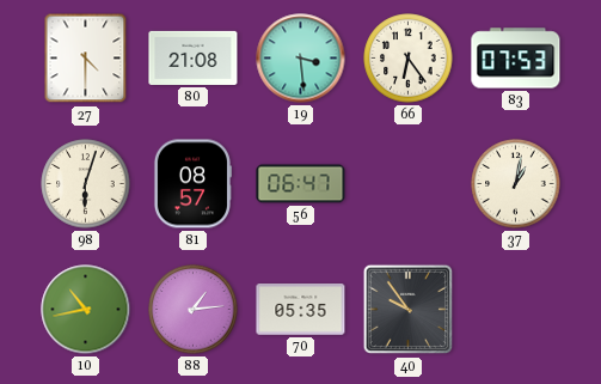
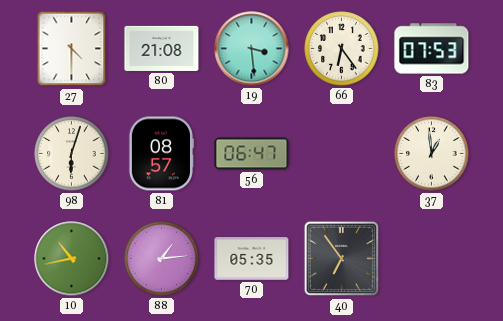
37: 1:02 -> 12:59 (432, 154)
40: 9:54 -> 6:54 (342, 259)
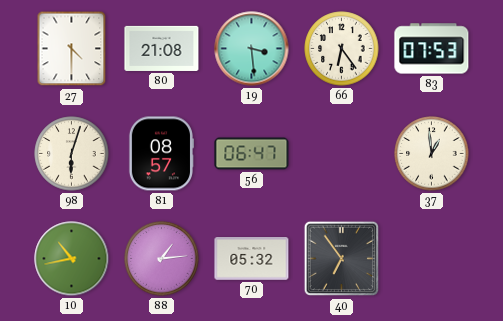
70: 05:35 -> 05:32 (252, 259)
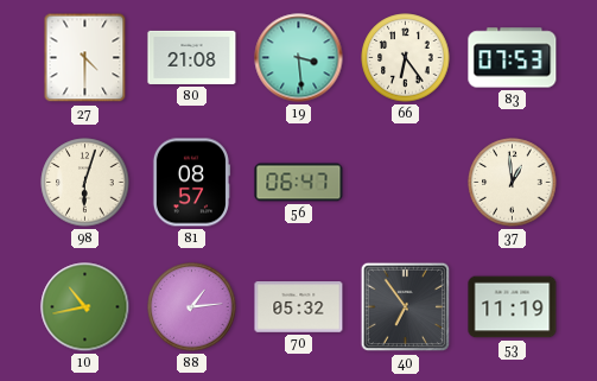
53: none -> 11:19 (513, 307)
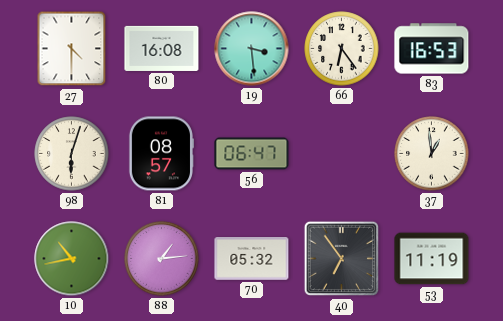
80: 21:08 -> 16:08 (162, 48)
83: 07:53 -> 16:53 (432, 49)
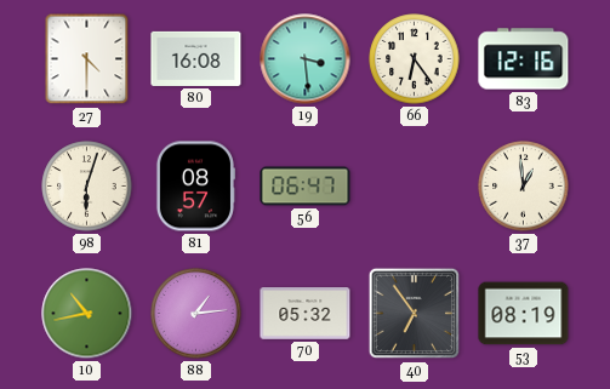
83: 16:53 -> 12:16 (524, 59)
53: 11:19 -> 08:19 (524, 314)
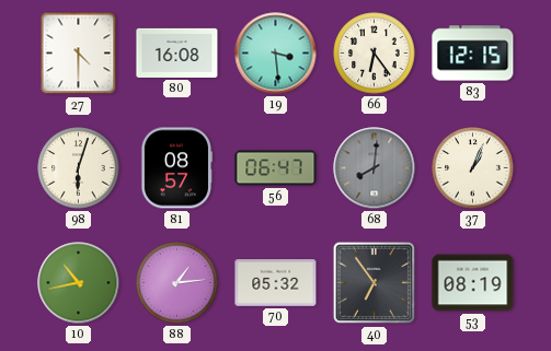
83: 12:16 -> 12:15 (473, 54)
68: none -> 8:01 (375, 168)
37: 12:59 -> 1:04 (473, 168)
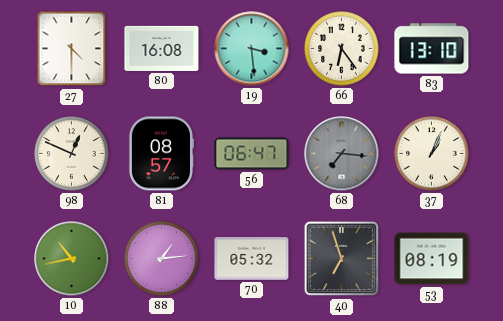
83: 12:15 -> 13:10 (432, 49)
98: 6:03 -> 12:49 (72, 154)
68: 8:01 -> 7:16 (342, 154)
40: 6:54 -> 6:57 (342, 259)
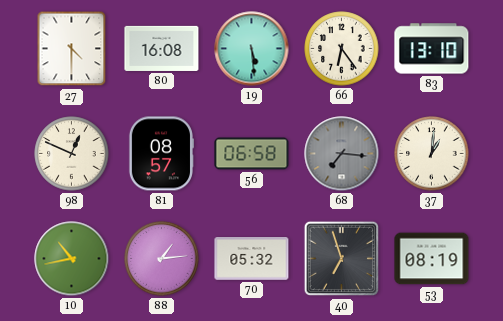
19: 3:29 -> 5:29 (252, 49)
56: 06:47 -> 06:58 (252, 154)
37: 1:04 -> 1:01 (432, 154)
